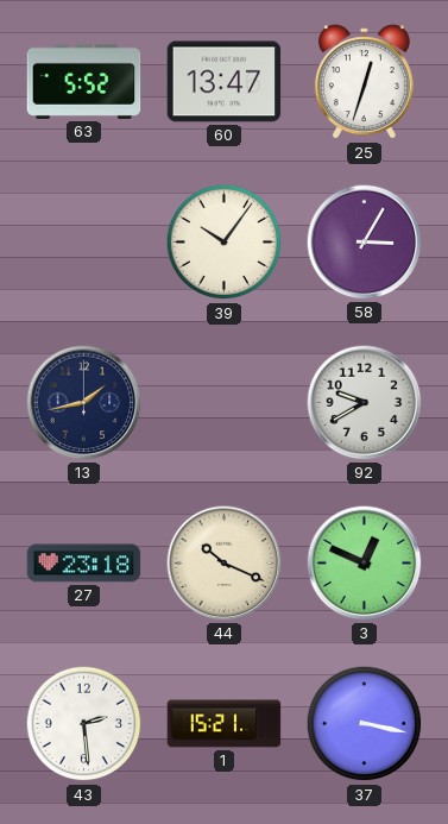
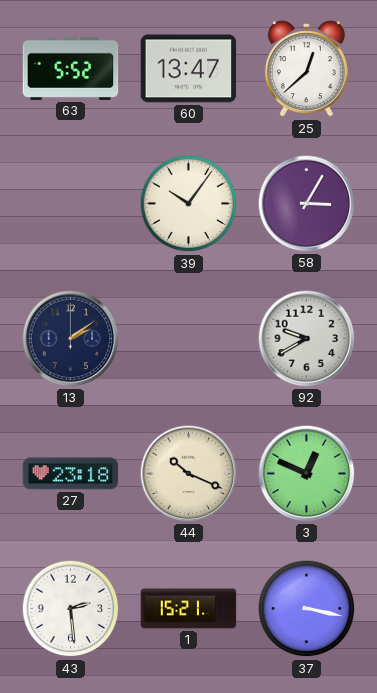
25: 12:33 -> 12:38 (306, 69)
13: 1:43 -> 2:09 (71, 339)
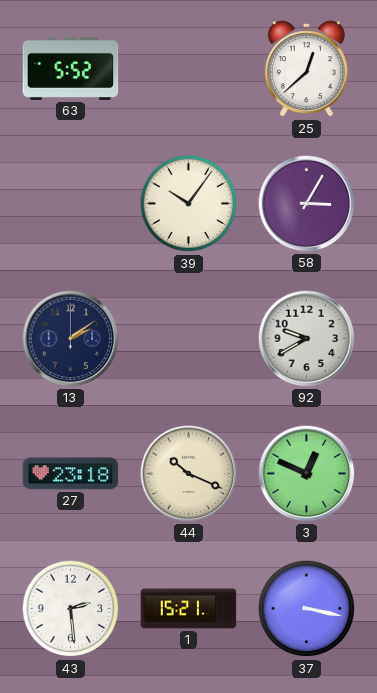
60: 13:47 -> none (189, 69)
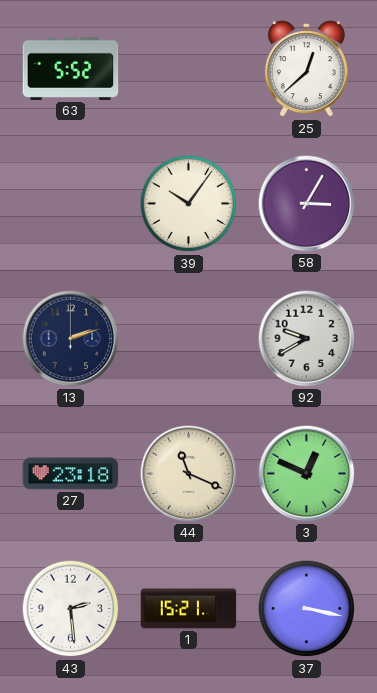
13: 2:09 -> 2:12 (71, 339)
44: 10:19 -> 11:19 (189, 474)
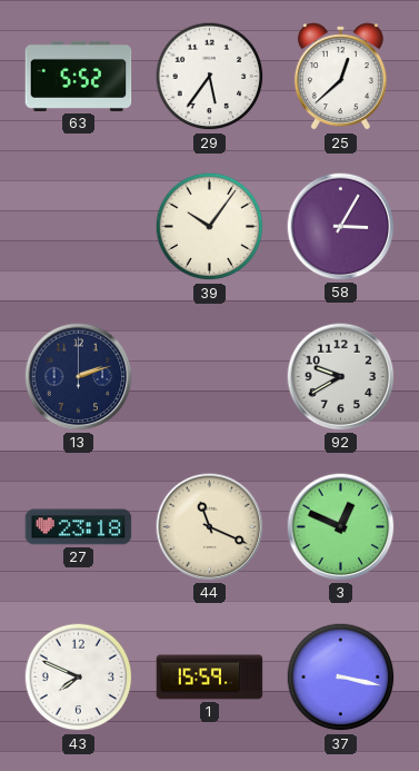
29: none -> 5:36 (210, 77)
43: 2:29 -> 7:49 (79, 678)
1: 15:21 -> 15:59 (210, 678)
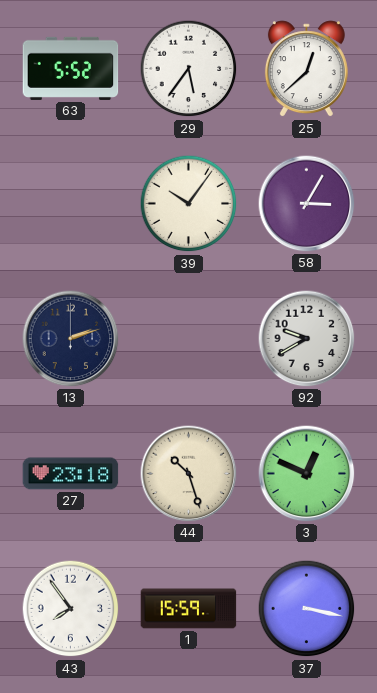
44: 11:19 -> 10:27 (189, 474)
43: 7:49 -> 7:54 (71, 609)
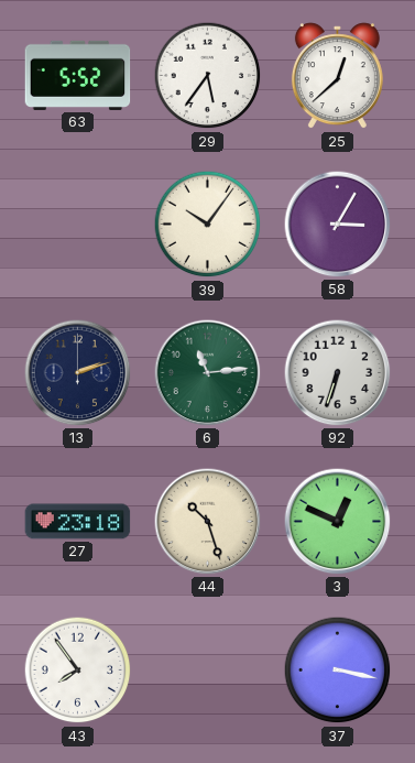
6: none -> 11:14 (208, 373)
92: 9:40 -> 6:33 (338, 373)
1: 15:59 -> none (189, 609)
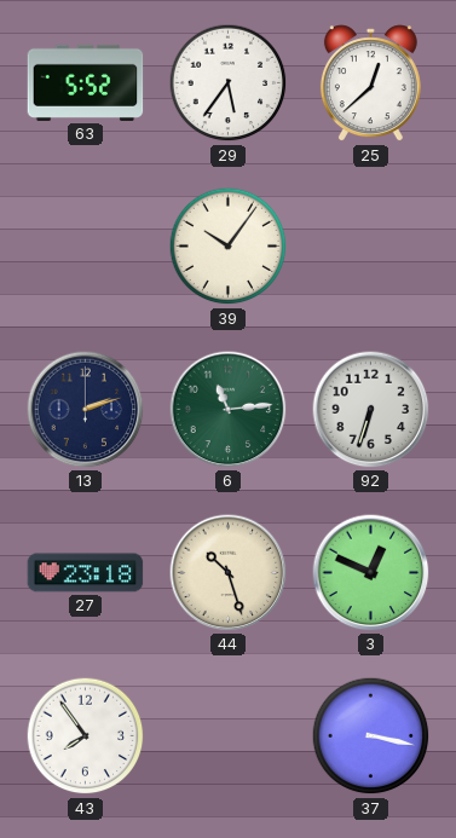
58: 3:05 -> none (338, 225)
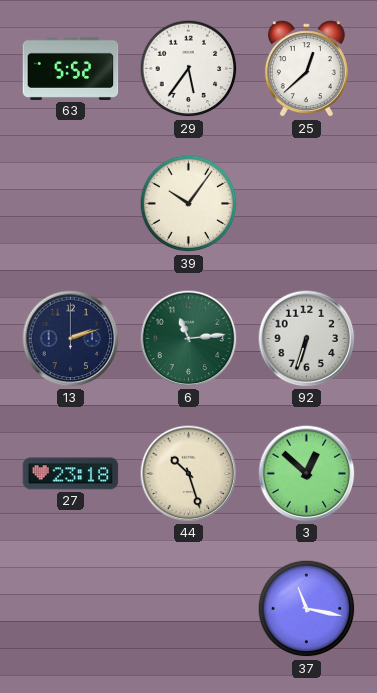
3: 12:49 -> 12:52 (307, 474)
43: 7:54 -> none (86, 736)
37: 3:17 -> 11:17 (307, 609)
